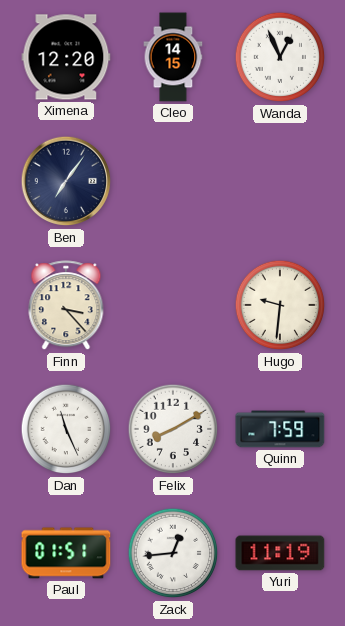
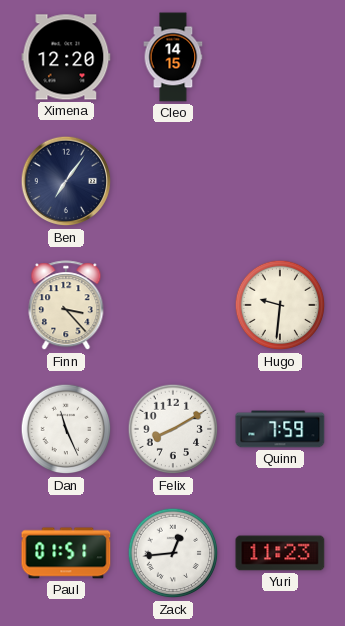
Wanda: 12:56 -> none (280, 57)
Yuri: 11:19 -> 11:23 (280, 553)
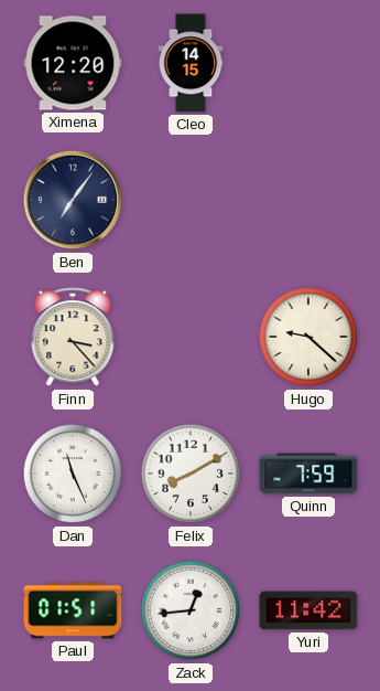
Hugo: 9:31 -> 9:22 (308, 337)
Yuri: 11:23 -> 11:42 (308, 610)
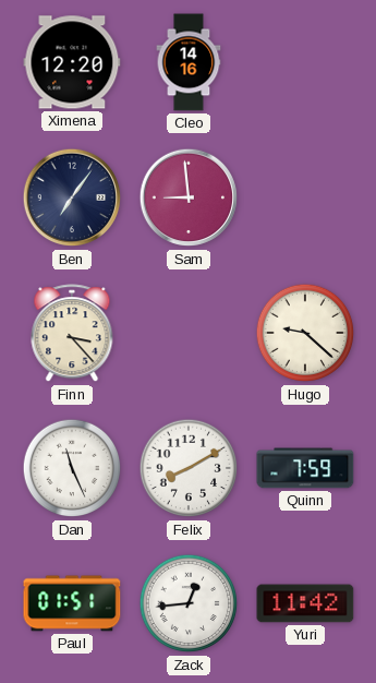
Cleo: 14:15 -> 14:16 (189, 62)
Sam: none -> 8:59 (189, 197)
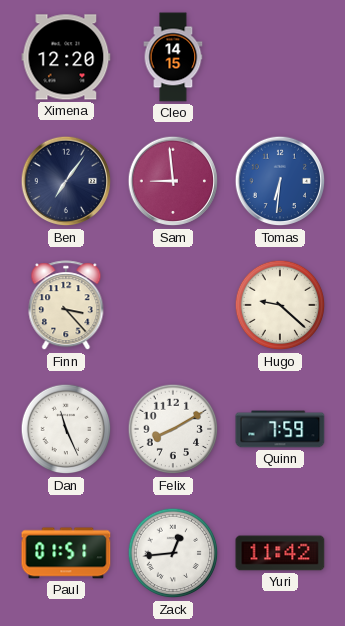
Cleo: 14:16 -> 14:15 (173, 57)
Tomas: none -> 6:31 (280, 181)
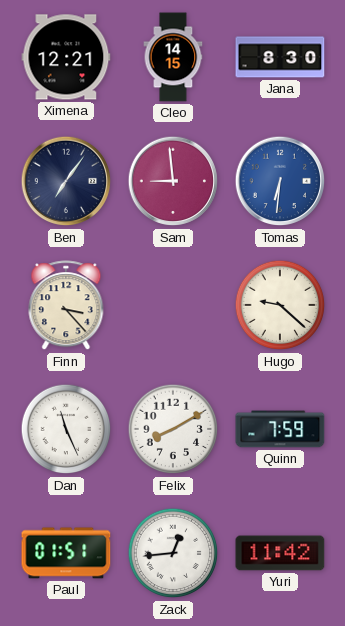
Ximena: 12:20 -> 12:21 (66, 57)
Jana: none -> 8:30 (280, 57)
